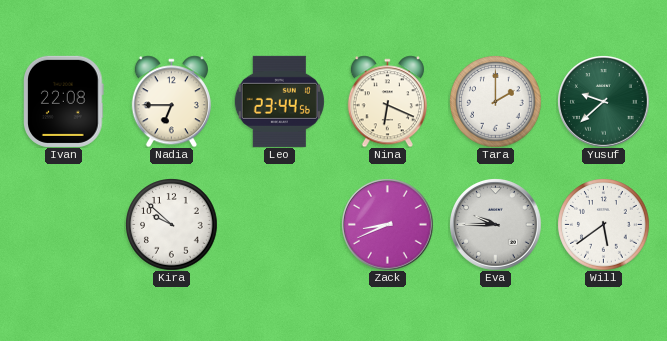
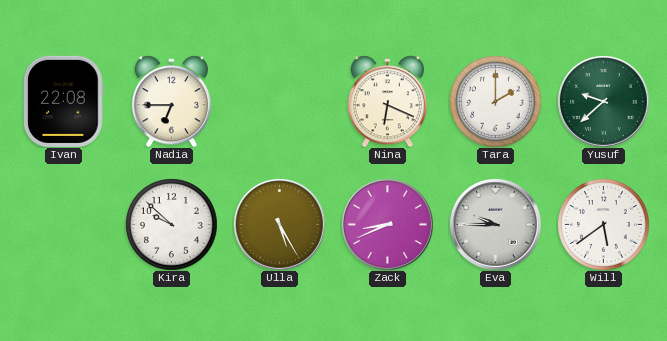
Leo: 23:44 -> none (279, 101)
Ulla: none -> 5:25 (280, 225)
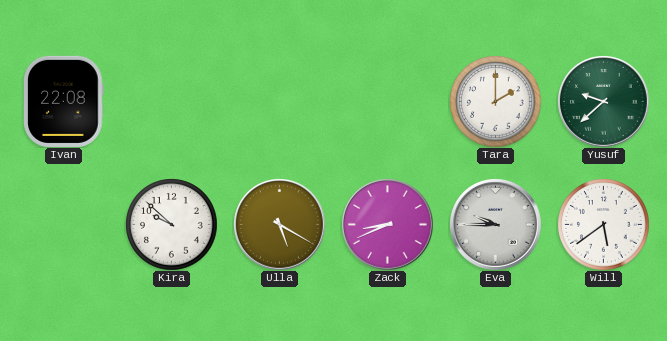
Nadia: 6:45 -> none (171, 101)
Nina: 6:19 -> none (387, 101)
Ulla: 5:25 -> 5:20 (280, 225)
